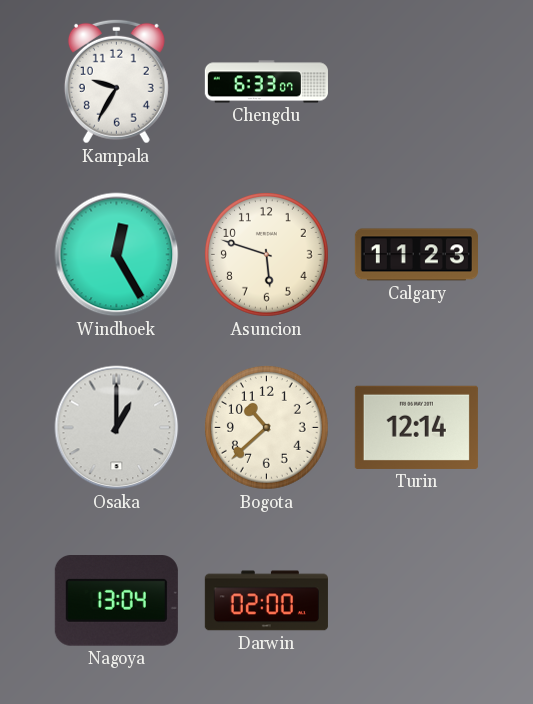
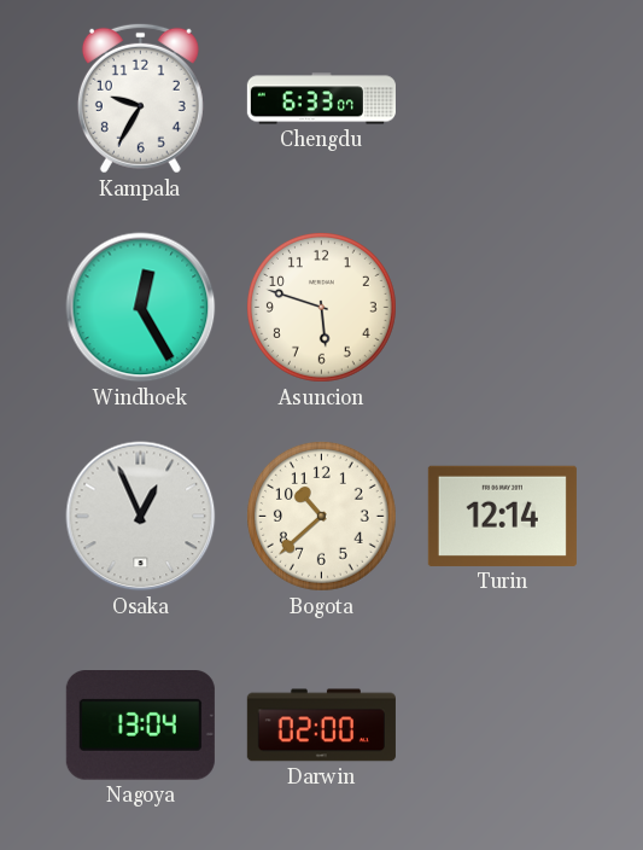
Calgary: 11:23 -> none (416, 255)
Osaka: 1:00 -> 12:56 (141, 517)
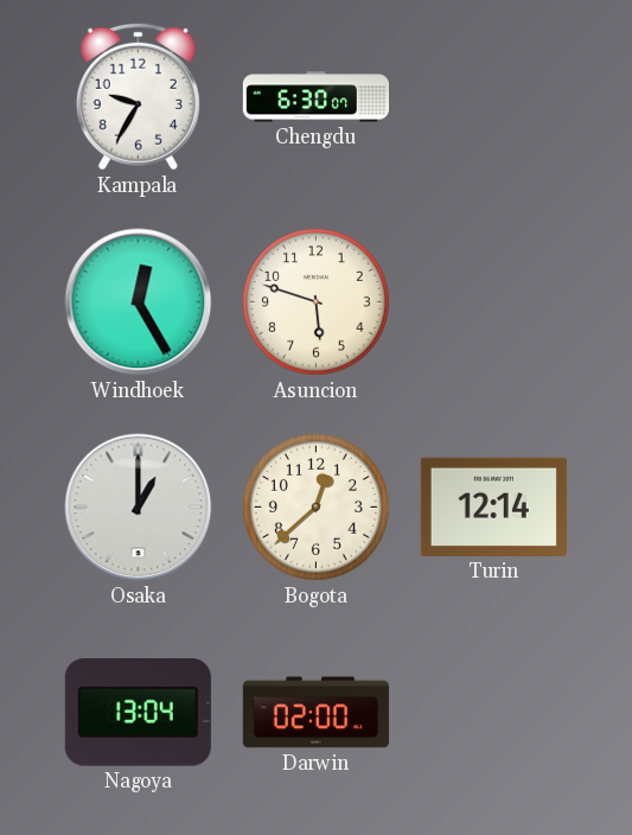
Chengdu: 6:33 -> 6:30 (315, 97)
Osaka: 12:56 -> 1:00 (139, 508)
Bogota: 10:38 -> 12:38 (315, 506)
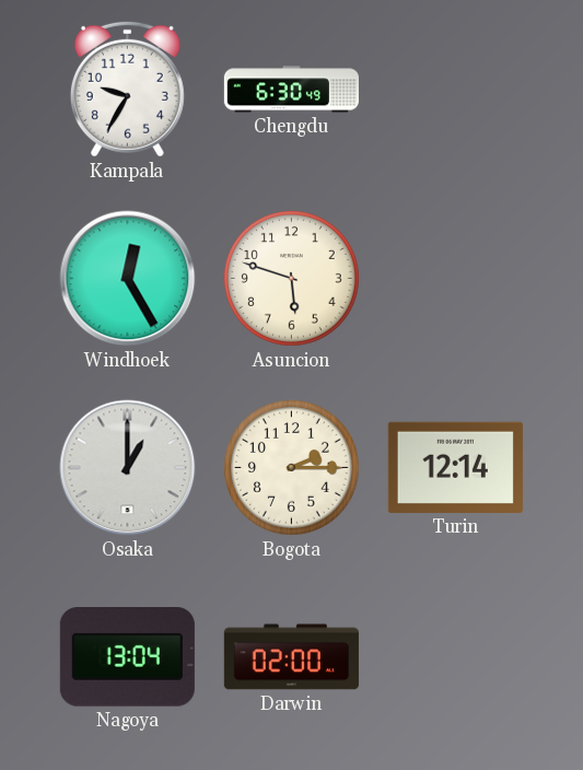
Chengdu: 6:30:07 -> 6:30:49 (291, 90)
Bogota: 12:38 -> 2:15 (291, 467)
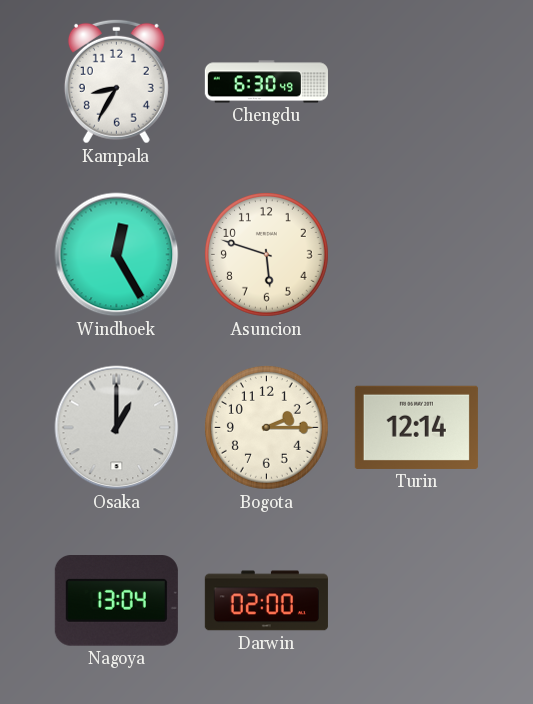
Kampala: 9:35 -> 8:35 (116, 81)
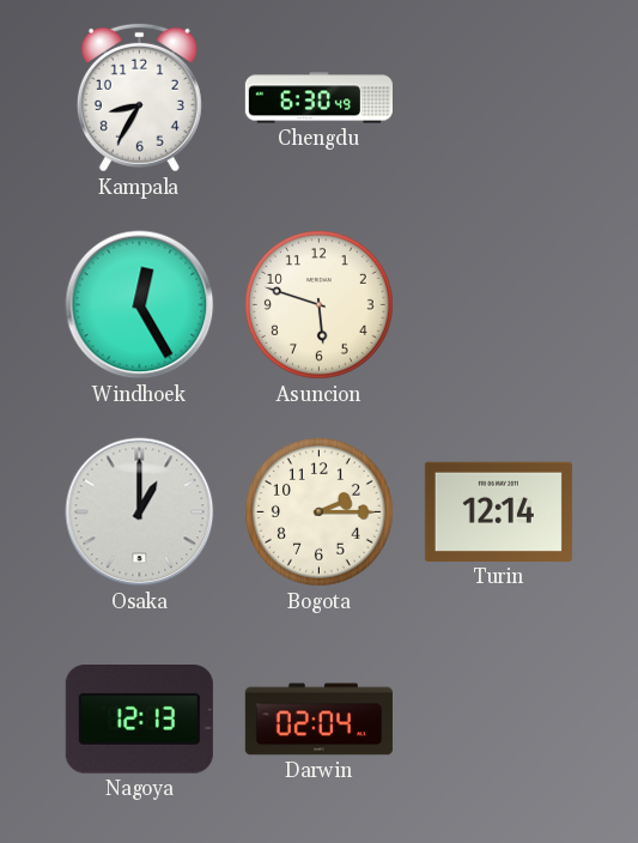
Nagoya: 13:04 -> 12:13 (139, 720)
Darwin: 02:00 -> 02:04 (318, 720)
